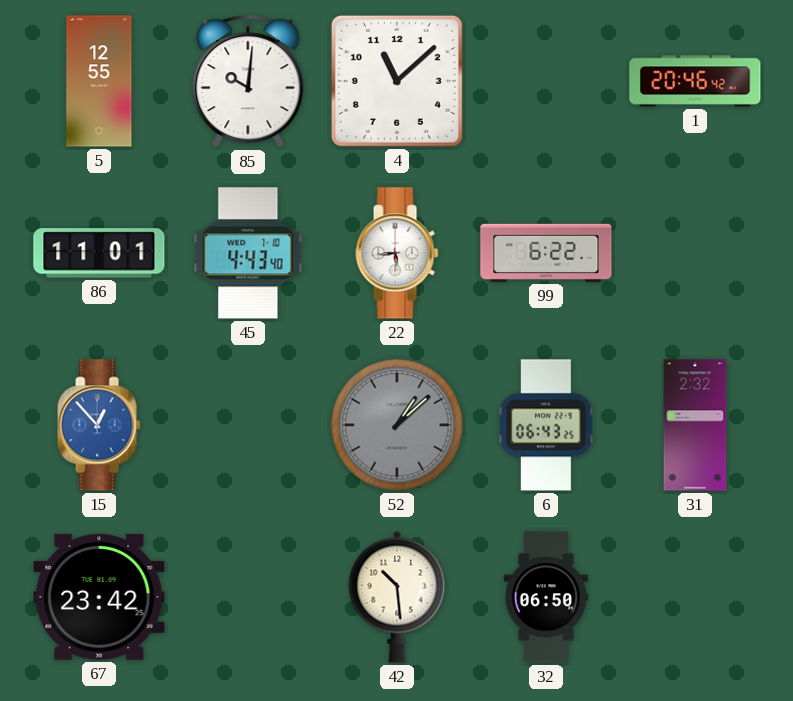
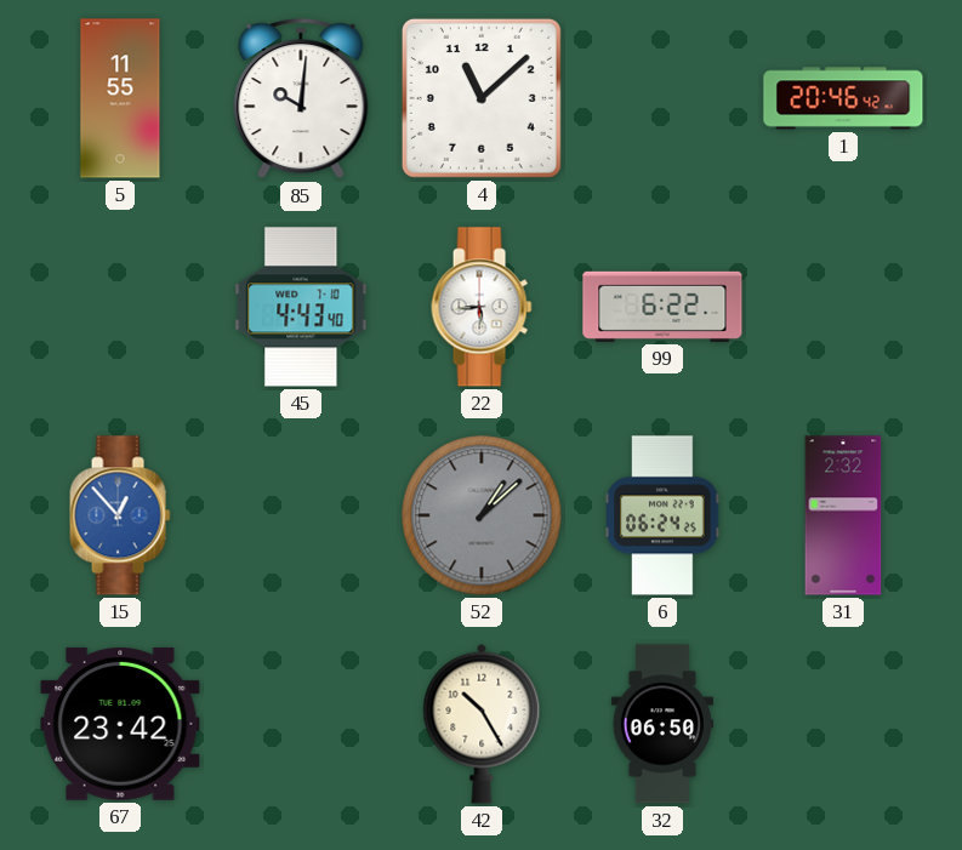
5: 12:55 -> 11:55 (120, 98)
86: 11:01 -> none (99, 253)
6: 06:43 -> 06:24 (662, 515)
42: 10:29 -> 10:25 (482, 724)
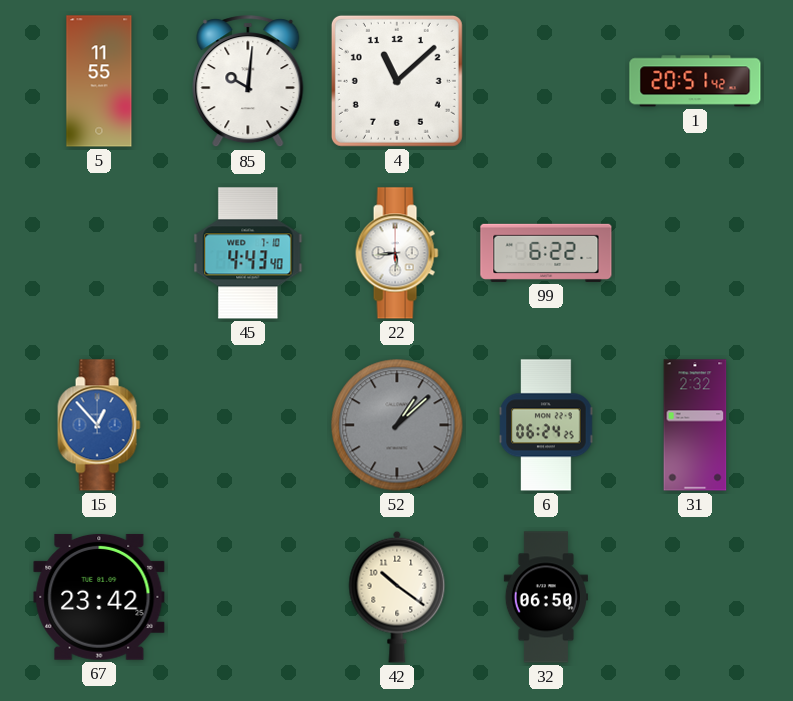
1: 20:46 -> 20:51 (695, 81)
42: 10:25 -> 10:21 (397, 597)
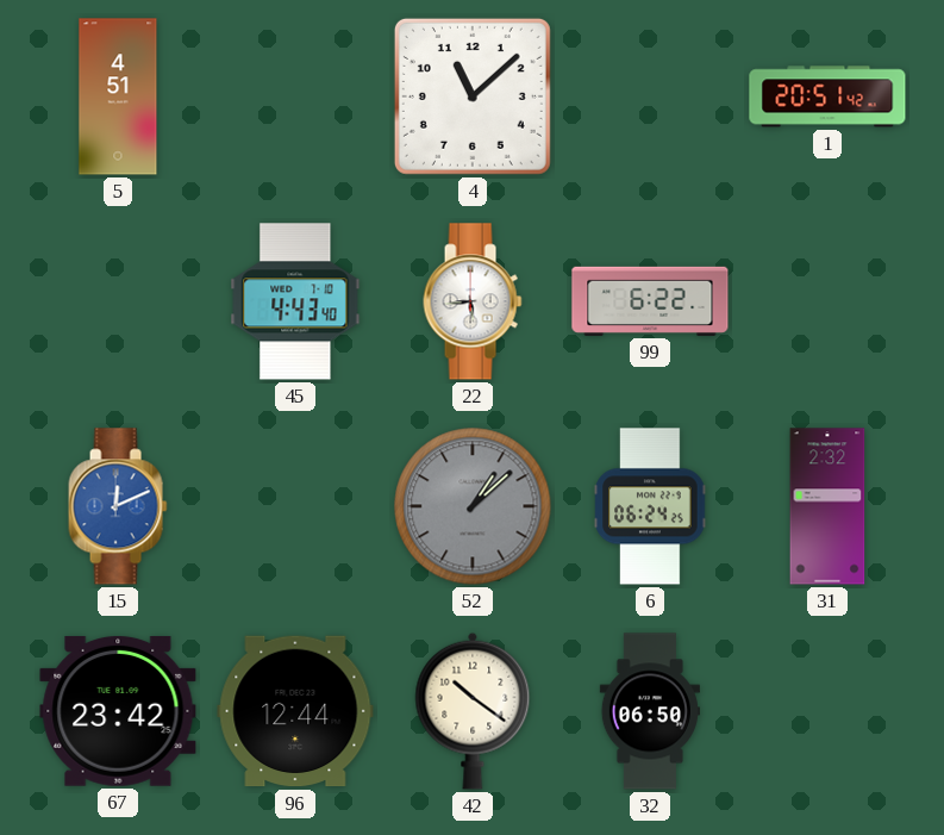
5: 11:55 -> 4:51 (118, 96)
85: 10:01 -> none (248, 82)
15: 12:53 -> 12:11 (118, 506)
96: none -> 12:44 (295, 711)
